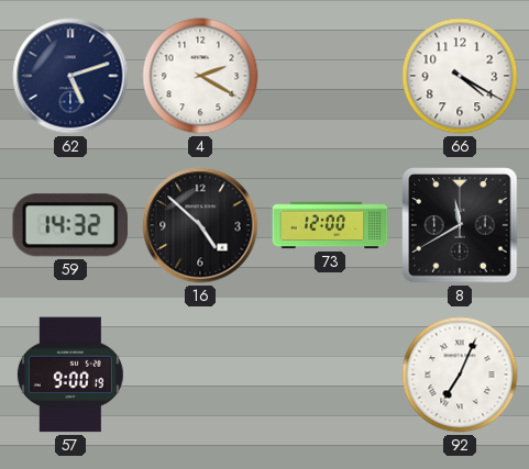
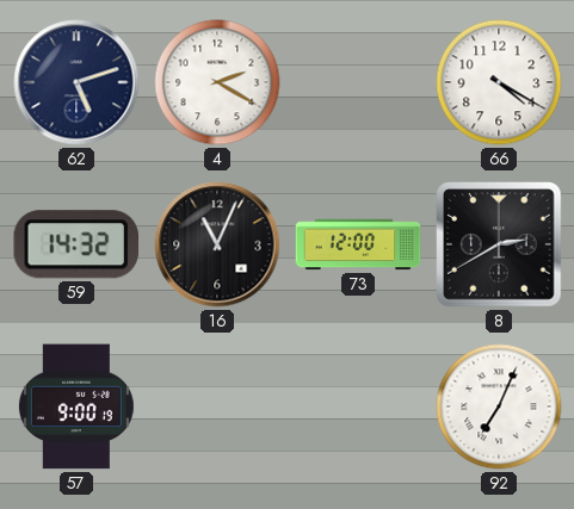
16: 4:52 -> 11:04 (217, 244)
8: 11:40 -> 2:40 (499, 244)
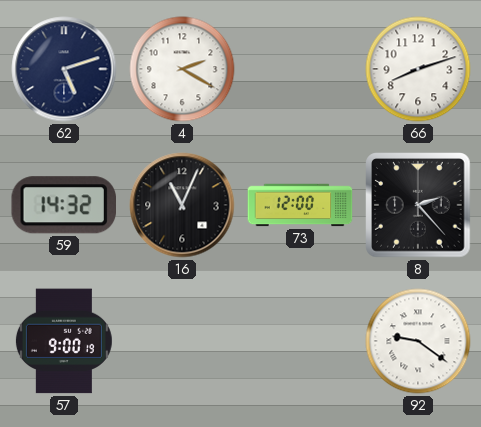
66: 4:20 -> 8:12 (418, 69)
8: 2:40 -> 2:23 (418, 205)
92: 7:04 -> 9:21 (418, 341)
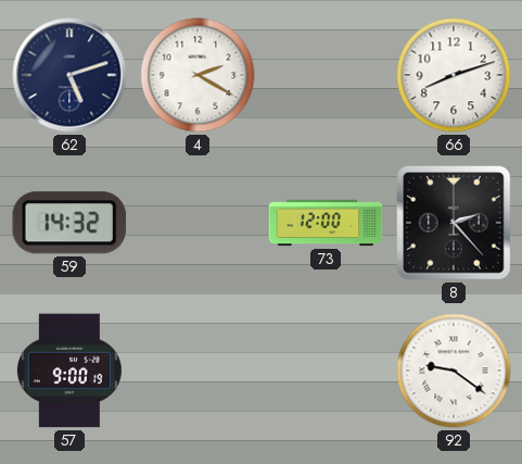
16: 11:04 -> none (182, 205)
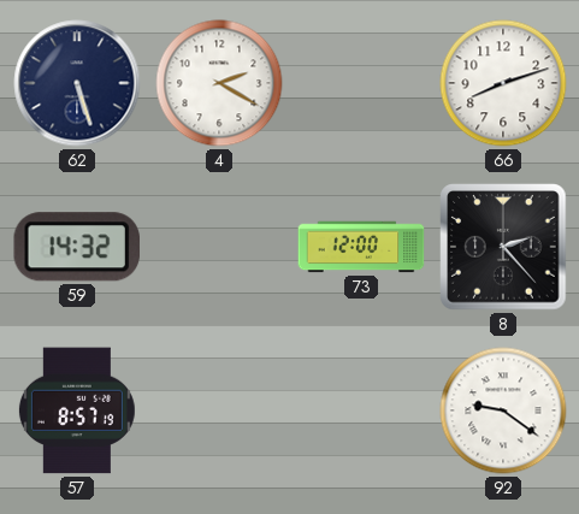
62: 5:12 -> 5:27 (77, 83)
57: 9:00 -> 8:57 (77, 410)
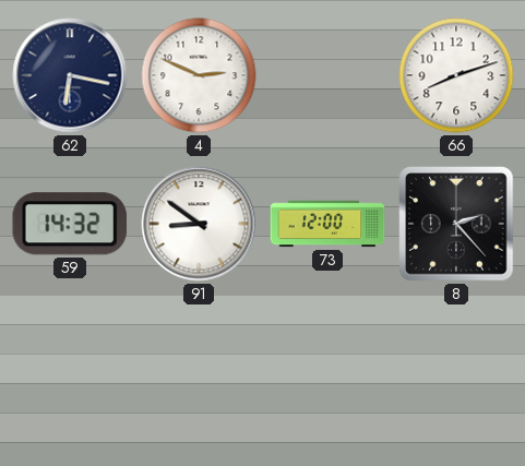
62: 5:27 -> 6:17 (70, 75)
4: 2:20 -> 2:49 (199, 75)
91: none -> 8:51 (199, 224)
57: 8:57 -> none (77, 410)
92: 9:21 -> none (503, 410)
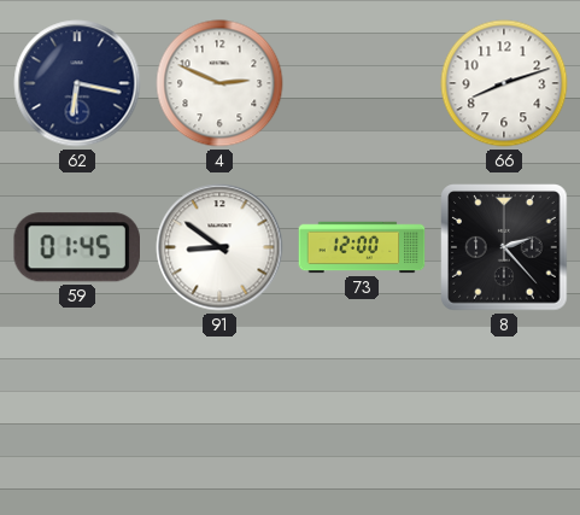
59: 14:32 -> 01:45 (76, 247)
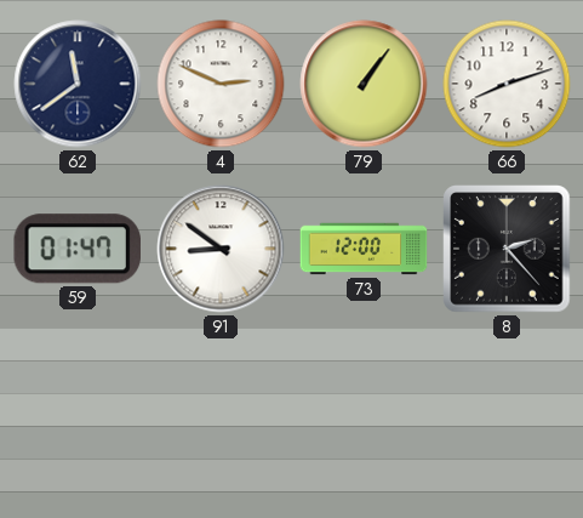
62: 6:17 -> 11:39 (78, 84)
79: none -> 1:06 (364, 84)
59: 01:45 -> 01:47 (76, 249)
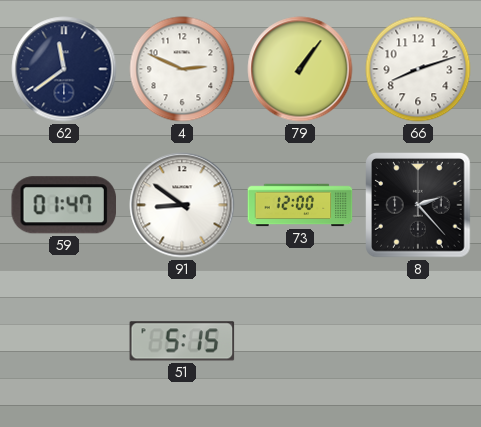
51: none -> 5:15 (182, 341)
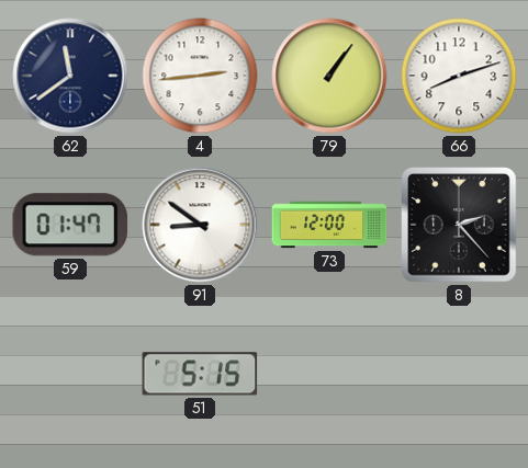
4: 2:49 -> 2:44 (200, 76)
